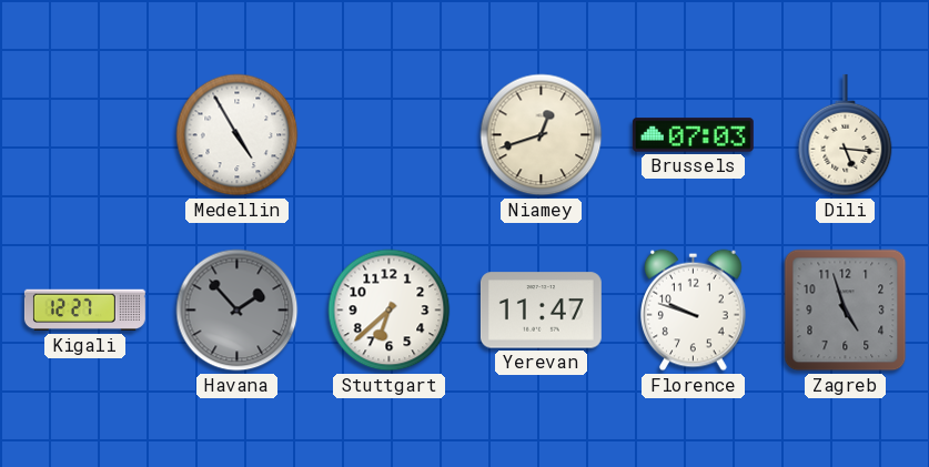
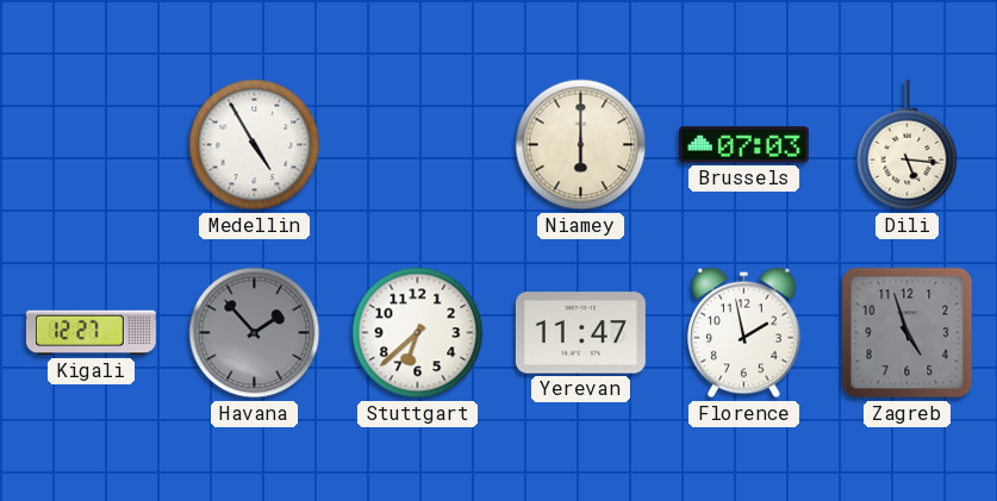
Niamey: 12:42 -> 6:00 (581, 145)
Florence: 9:48 -> 1:58 (744, 333)
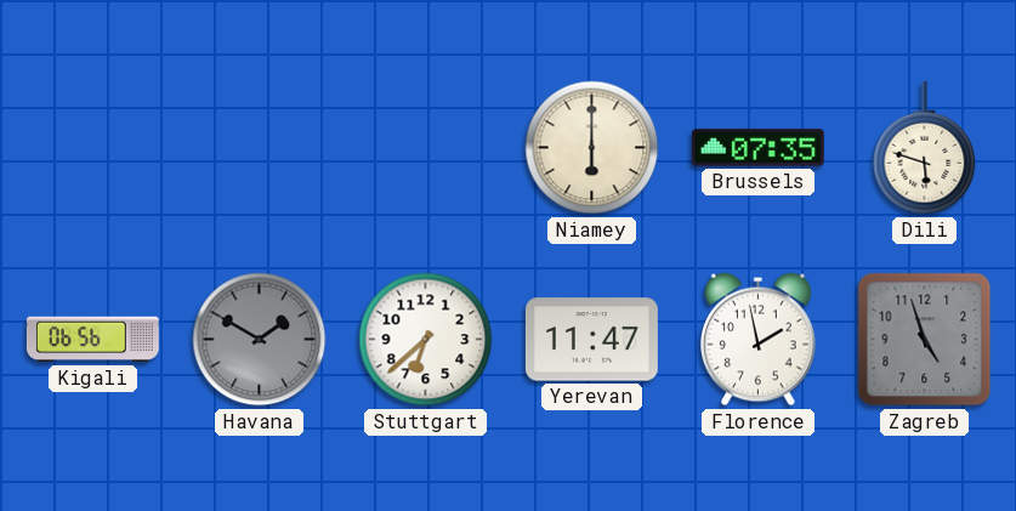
Medellin: 4:55 -> none (255, 145)
Brussels: 07:03 -> 07:35 (757, 148)
Dili: 5:16 -> 5:48 (925, 148)
Kigali: 12:27 -> 06:56 (92, 340)
Havana: 1:53 -> 1:50 (260, 340)
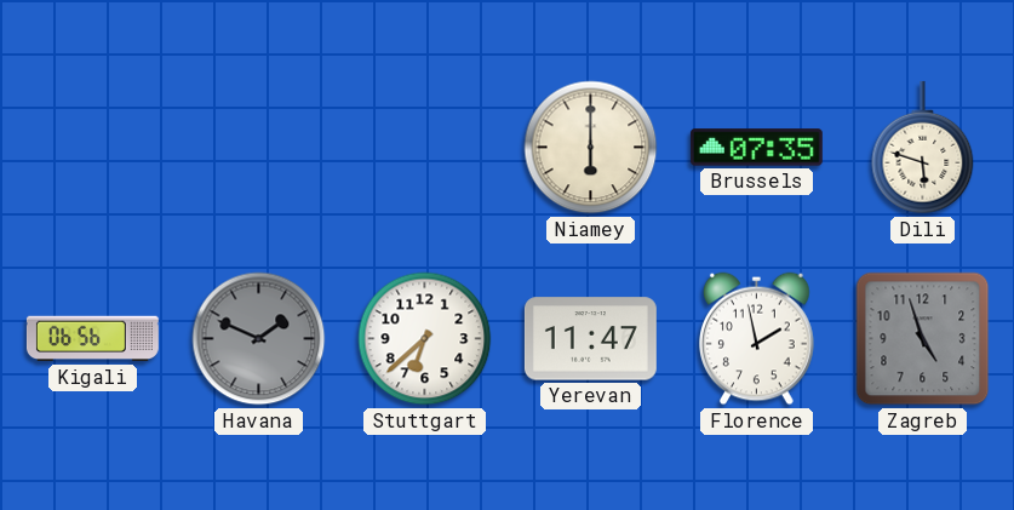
Havana: 1:50 -> 1:49 (259, 339)
